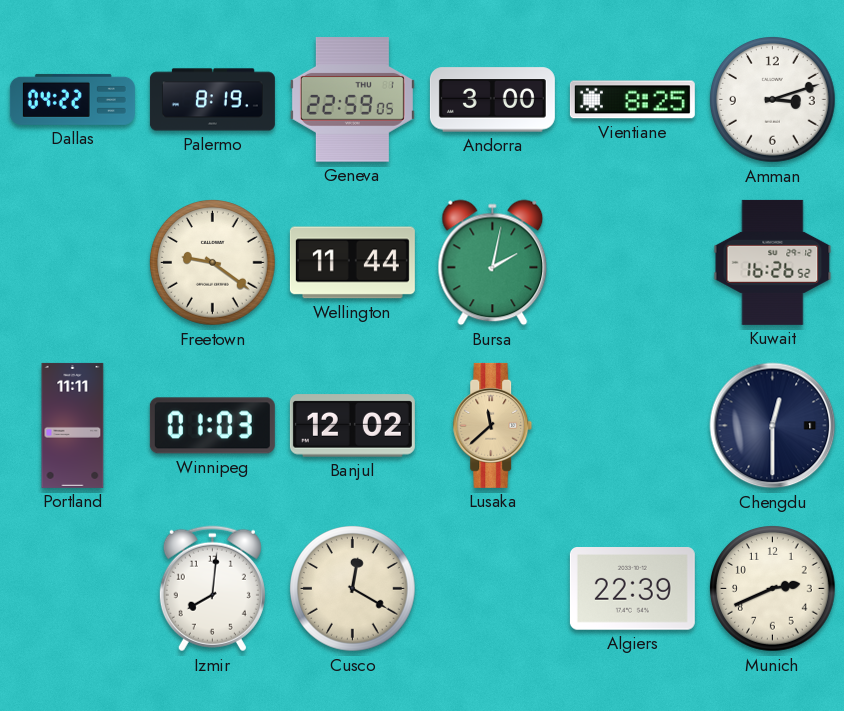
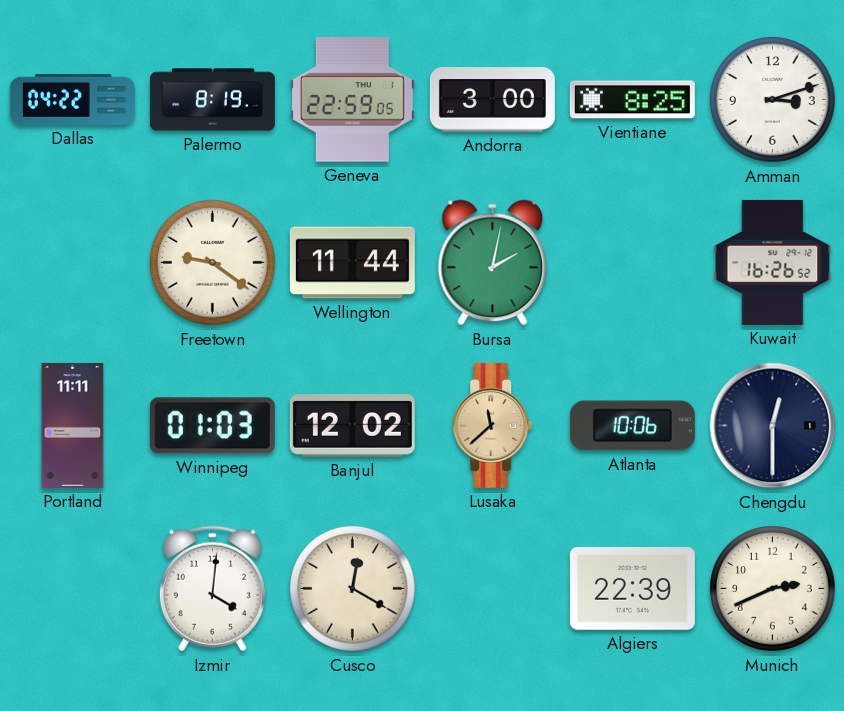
Atlanta: none -> 10:06 (632, 426)
Izmir: 8:01 -> 4:01 (212, 589)
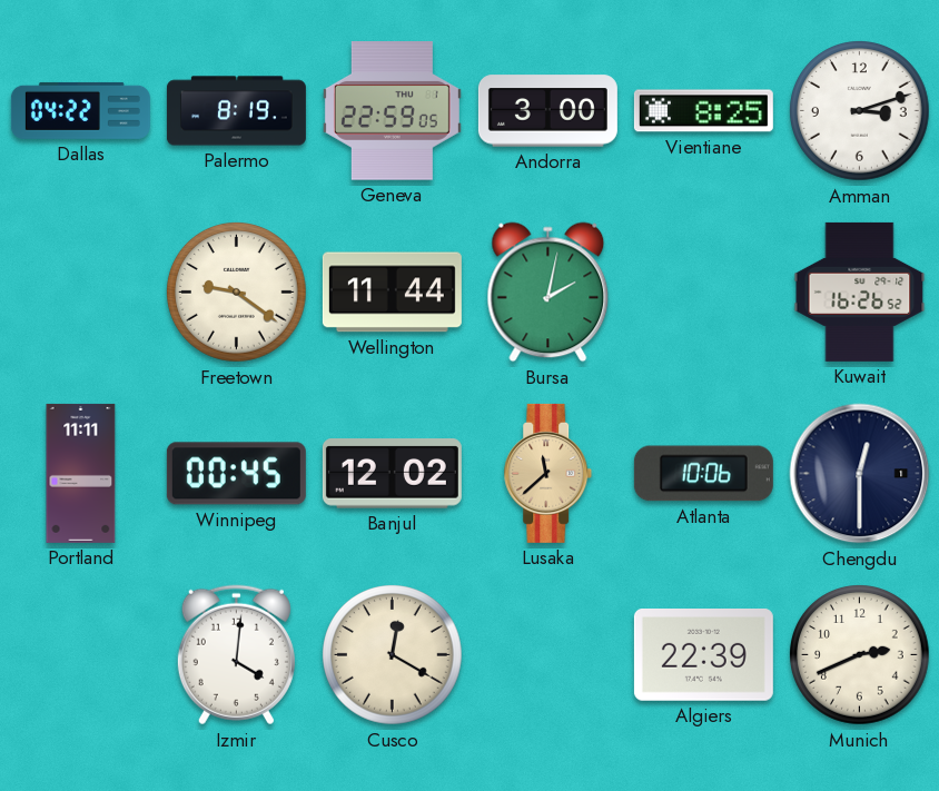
Winnipeg: 01:03 -> 00:45 (236, 474)
